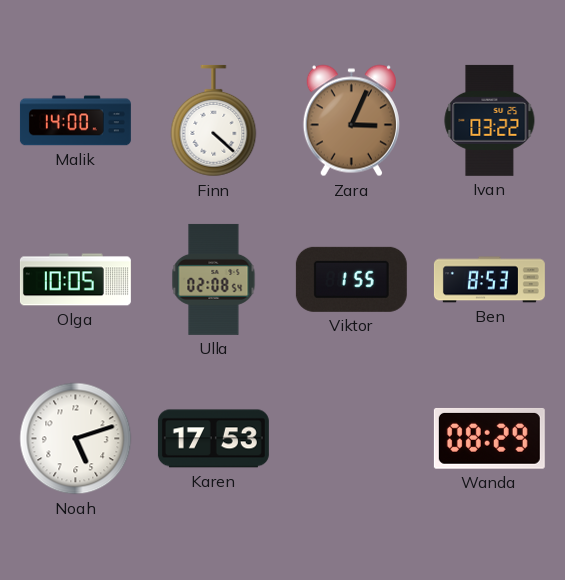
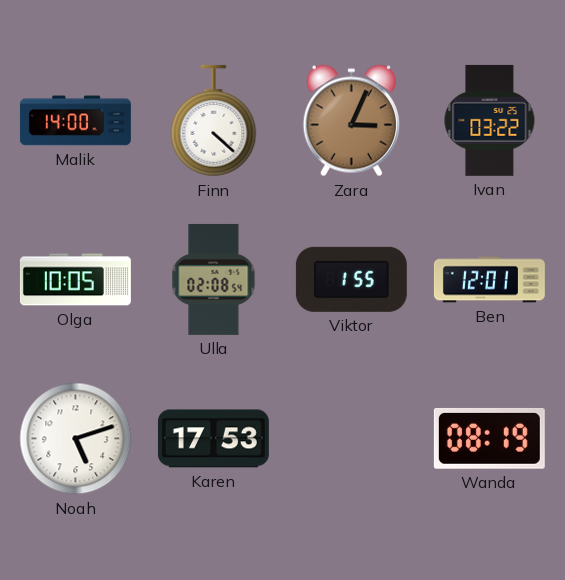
Ben: 8:53 -> 12:01 (489, 280)
Wanda: 08:29 -> 08:19 (489, 438)
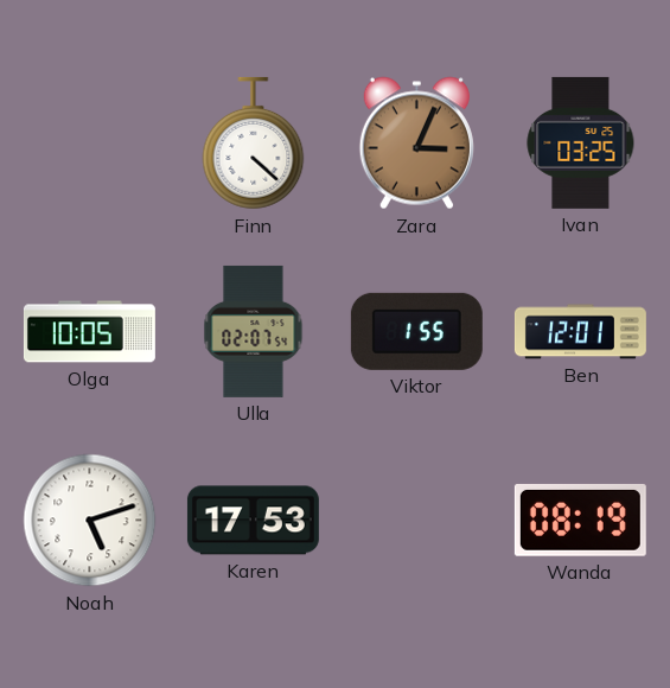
Malik: 14:00 -> none (75, 121)
Ivan: 03:22 -> 03:25 (581, 142)
Ulla: 02:08 -> 02:07 (254, 331)
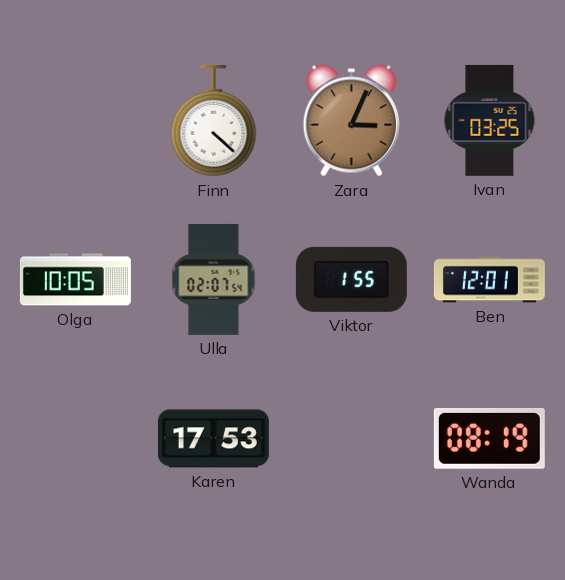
Noah: 5:12 -> none (90, 521)
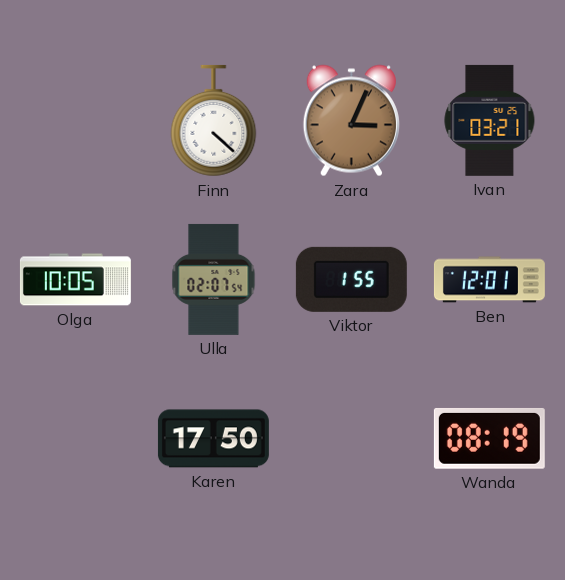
Ivan: 03:25 -> 03:21 (490, 120)
Karen: 17:53 -> 17:50 (213, 439)
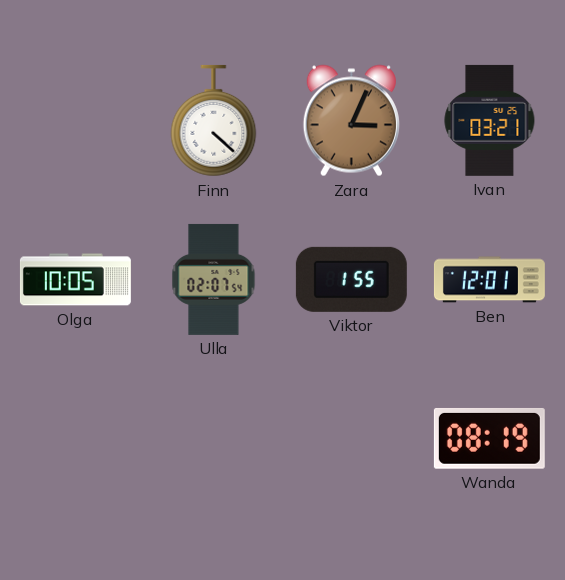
Karen: 17:50 -> none (213, 439)
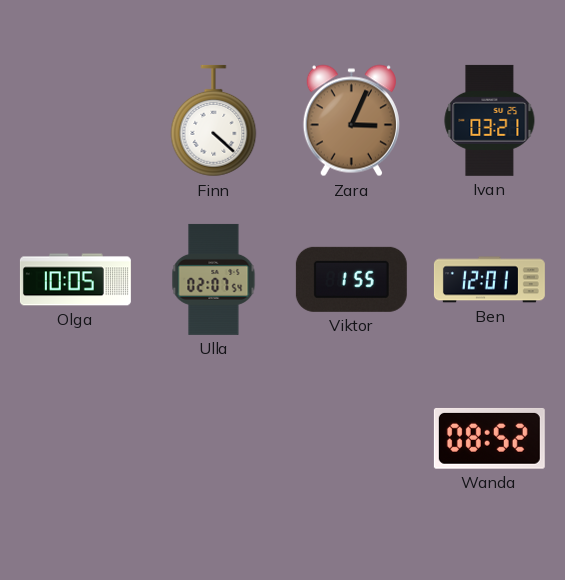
Wanda: 08:19 -> 08:52 (489, 438)
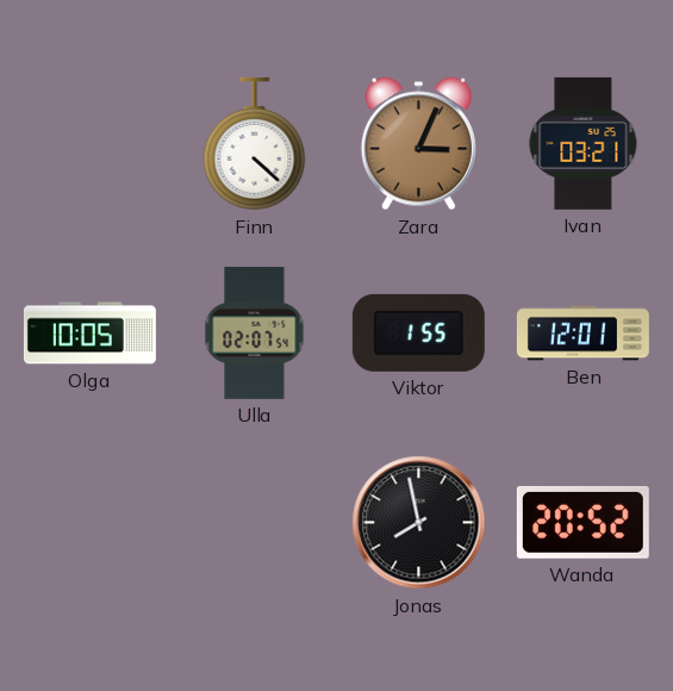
Jonas: none -> 7:58 (419, 523)
Wanda: 08:52 -> 20:52 (582, 522)
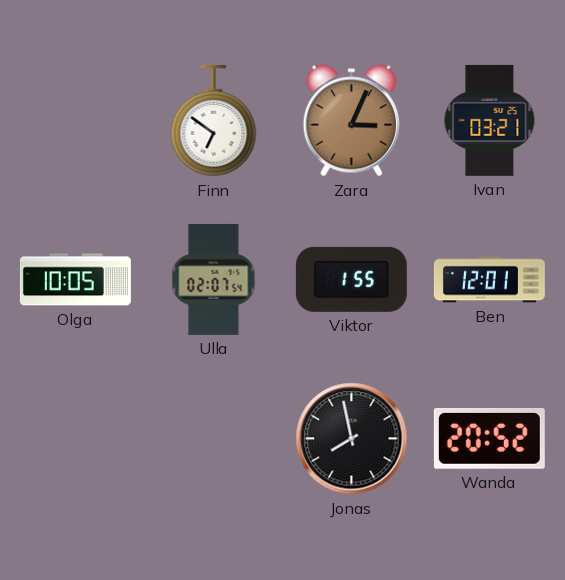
Finn: 4:22 -> 6:51 (214, 121)
